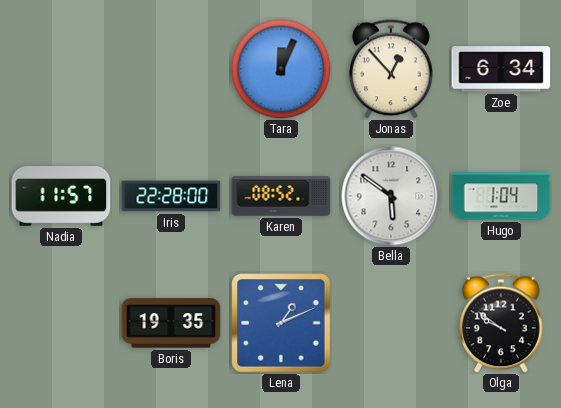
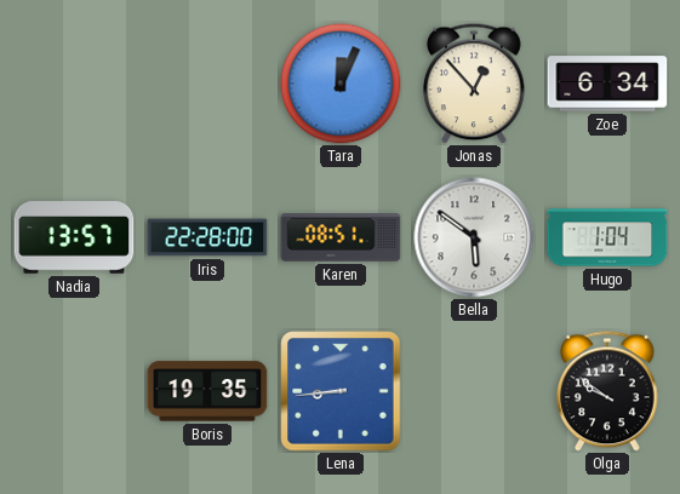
Nadia: 11:57 -> 13:57 (74, 237)
Karen: 08:52 -> 08:51 (341, 237)
Lena: 1:11 -> 8:44 (341, 391)
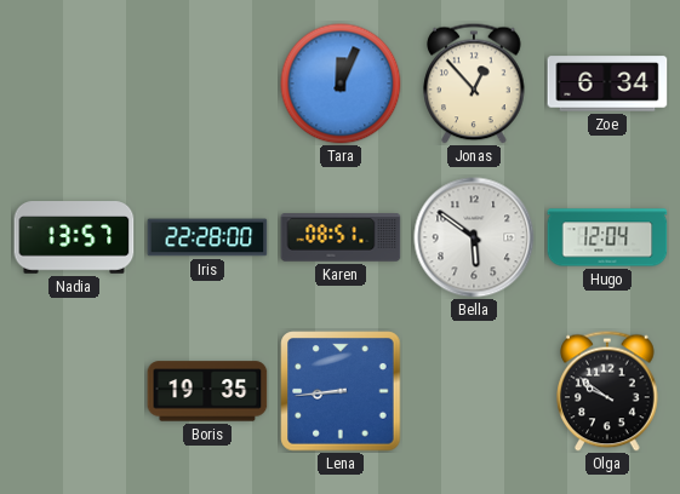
Hugo: 1:04 -> 12:04 (607, 237)
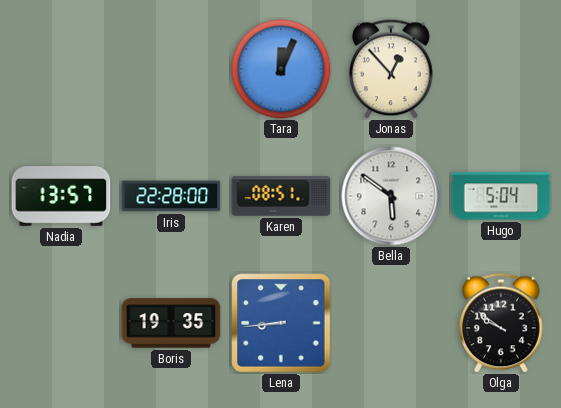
Zoe: 6:34 -> none (607, 84)
Hugo: 12:04 -> 5:04 (501, 196)
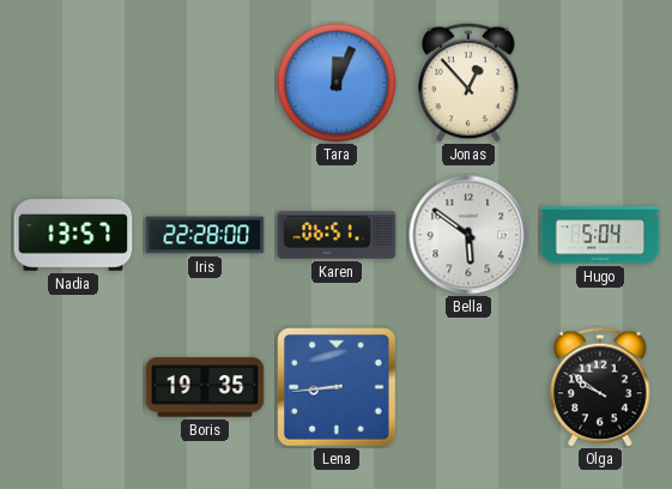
Karen: 08:51 -> 06:51 (337, 235)
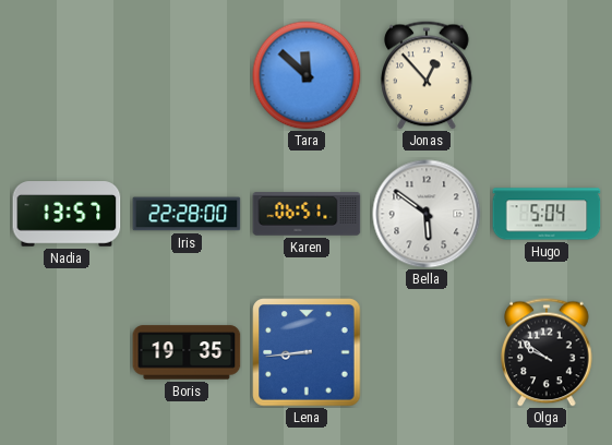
Tara: 12:04 -> 11:52 (307, 75)
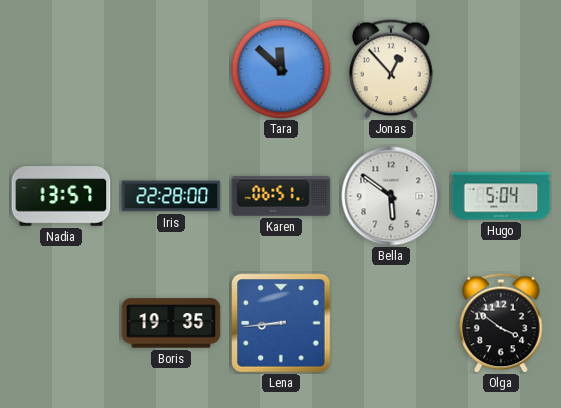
Olga: 9:51 -> 3:51 (501, 323)
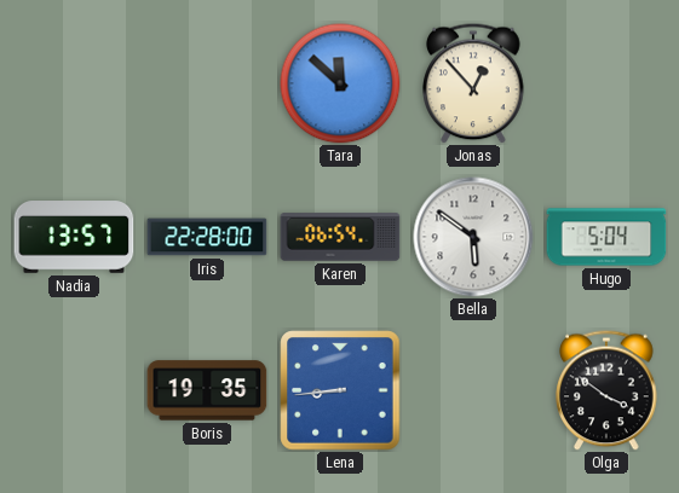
Karen: 06:51 -> 06:54 (340, 237)
